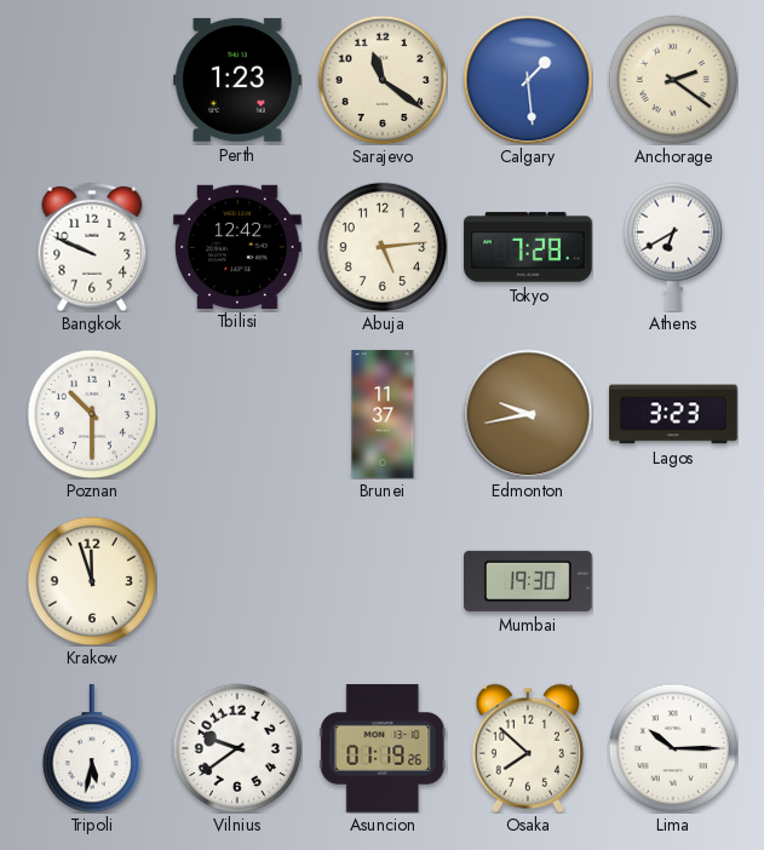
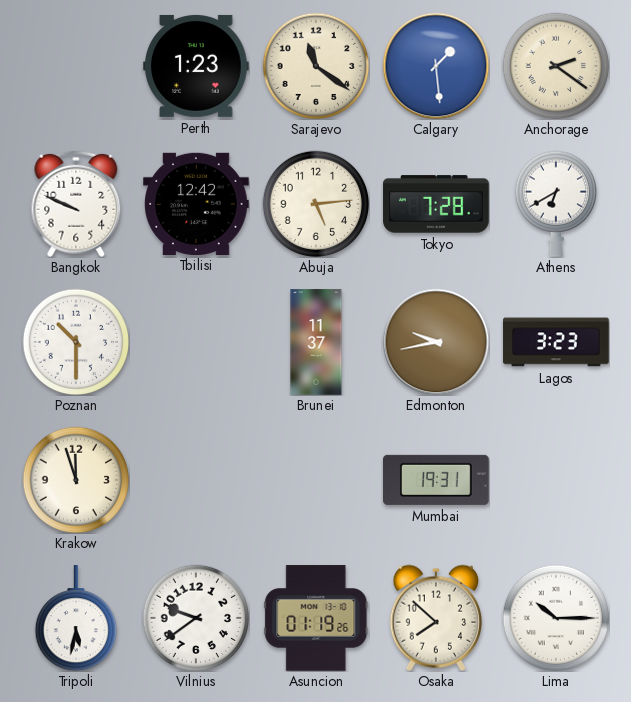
Mumbai: 19:30 -> 19:31 (437, 480)
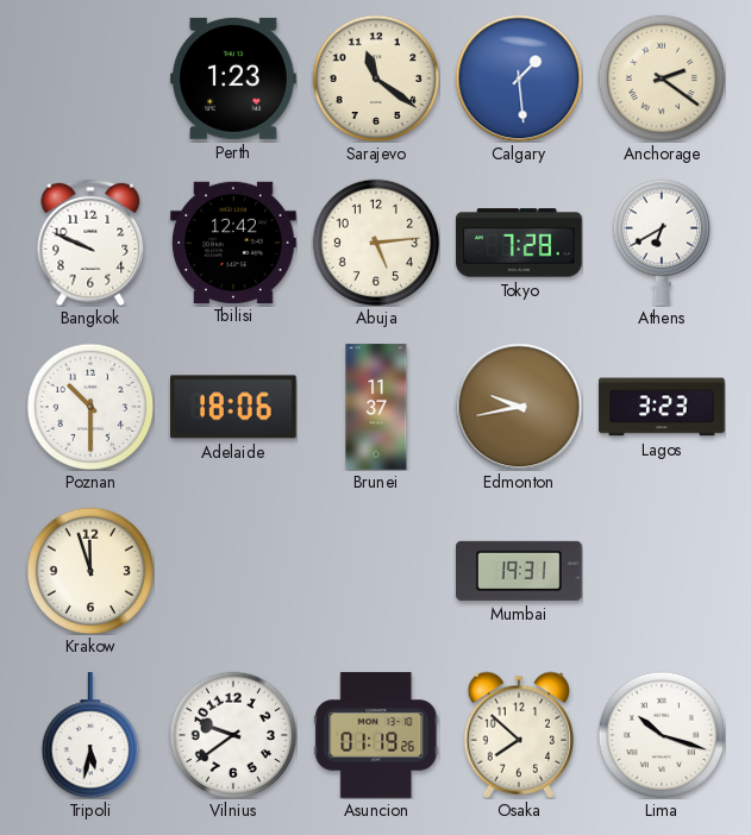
Adelaide: none -> 18:06 (234, 407)
Lima: 10:15 -> 10:18 (662, 735)
